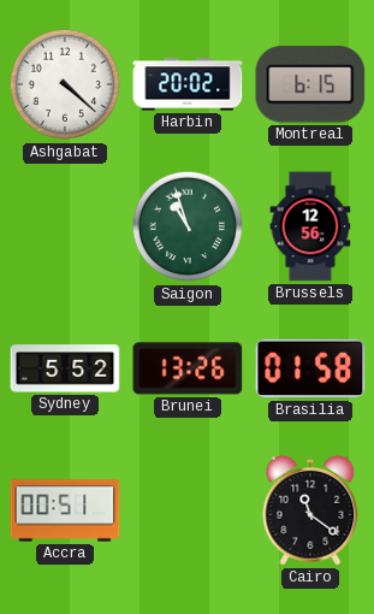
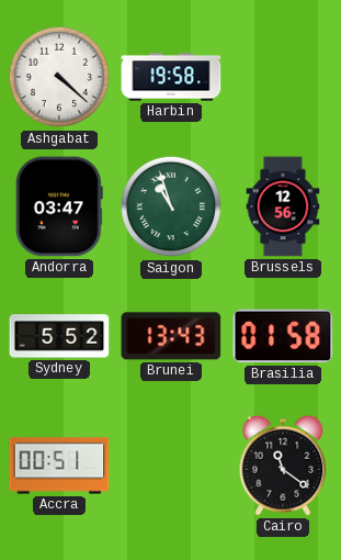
Harbin: 20:02 -> 19:58 (171, 77)
Montreal: 6:15 -> none (310, 84)
Andorra: none -> 03:47 (59, 206)
Brunei: 13:26 -> 13:43 (171, 336)
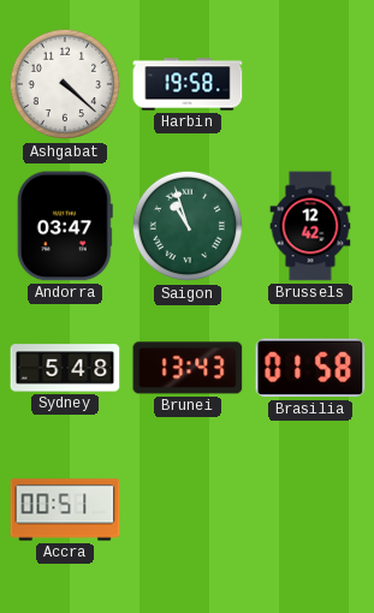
Brussels: 12:56 -> 12:42 (310, 226)
Sydney: 5:52 -> 5:48 (65, 368)
Cairo: 11:21 -> none (283, 466)
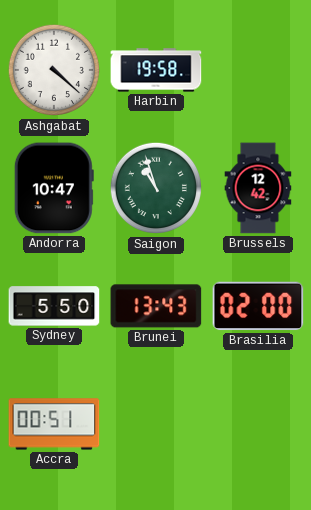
Andorra: 03:47 -> 10:47 (54, 188)
Sydney: 5:48 -> 5:50 (54, 306)
Brasilia: 01:58 -> 02:00 (258, 306)
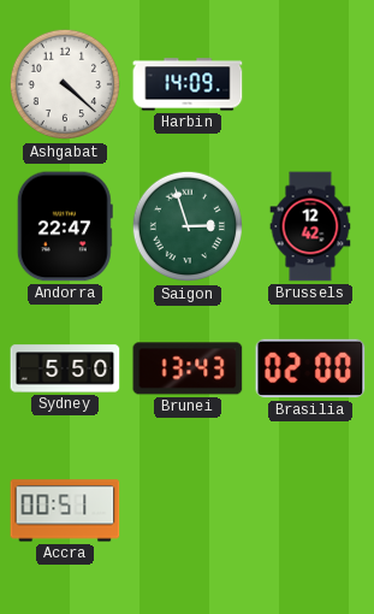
Harbin: 19:58 -> 14:09 (188, 84)
Andorra: 10:47 -> 22:47 (65, 226)
Saigon: 10:57 -> 2:57 (188, 226)
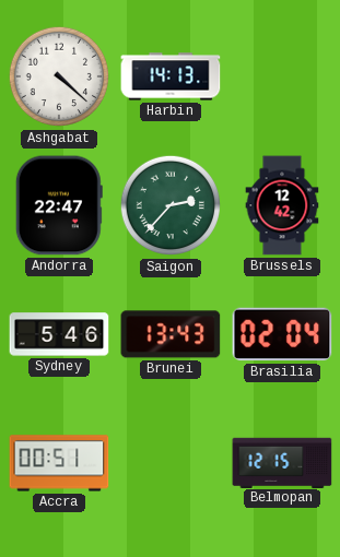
Harbin: 14:09 -> 14:13 (171, 76)
Saigon: 2:57 -> 2:37 (171, 205)
Sydney: 5:50 -> 5:46 (59, 334)
Brasilia: 02:00 -> 02:04 (282, 334)
Belmopan: none -> 12:15 (282, 462)
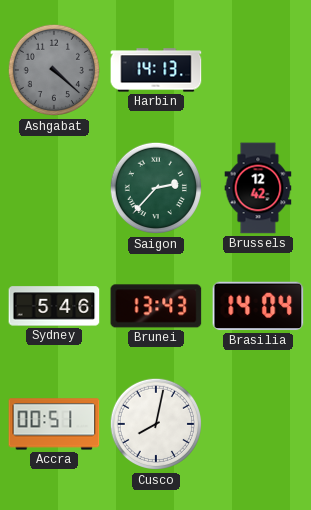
Ashgabat dial: white -> grey (54, 70)
Andorra: 22:47 -> none (59, 205)
Brasilia: 02:04 -> 14:04 (258, 306)
Cusco: none -> 8:02 (156, 424)
Belmopan: 12:15 -> none (282, 462)
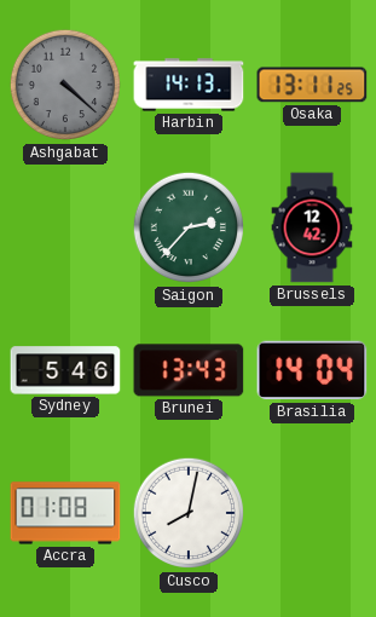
Osaka: none -> 13:11 (312, 85)
Accra: 00:51 -> 01:08 (65, 513)
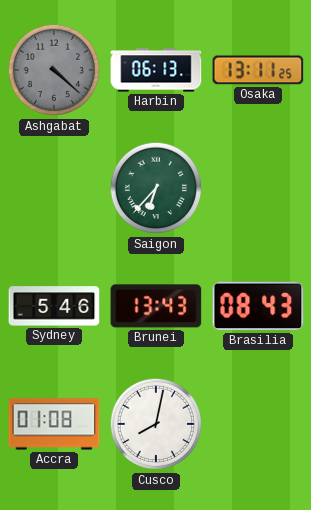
Harbin: 14:13 -> 06:13 (156, 70)
Saigon: 2:37 -> 6:37 (156, 188)
Brussels: 12:42 -> none (312, 227)
Brasilia: 14:04 -> 08:43 (258, 306)
